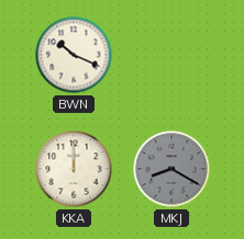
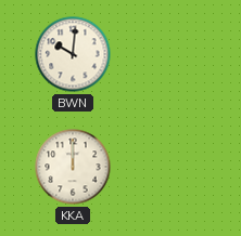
BWN: 10:19 -> 10:01 (73, 54)
MKJ: 8:20 -> none (171, 169)
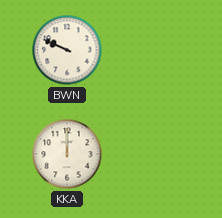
BWN: 10:01 -> 9:49 (67, 50)
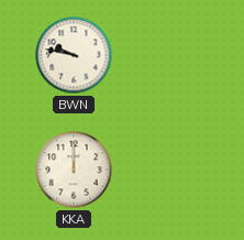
BWN: 9:49 -> 9:47 (74, 55)
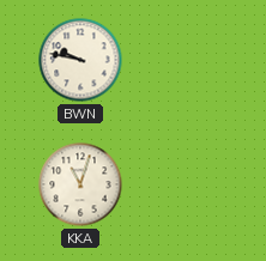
KKA: 12:00 -> 11:03 (80, 184)
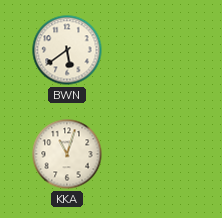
BWN: 9:47 -> 5:39 (67, 50)
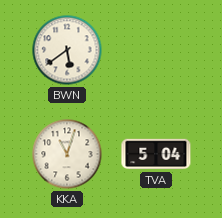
TVA: none -> 5:04 (156, 154)
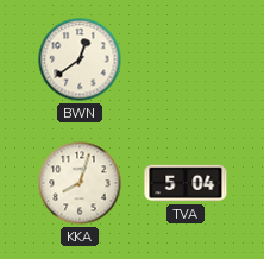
BWN: 5:39 -> 12:39 (80, 59)
KKA: 11:03 -> 8:03 (80, 183)
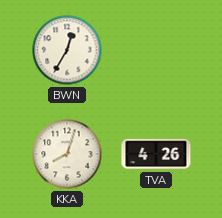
BWN: 12:39 -> 12:35 (67, 50)
TVA: 5:04 -> 4:26 (156, 154)
